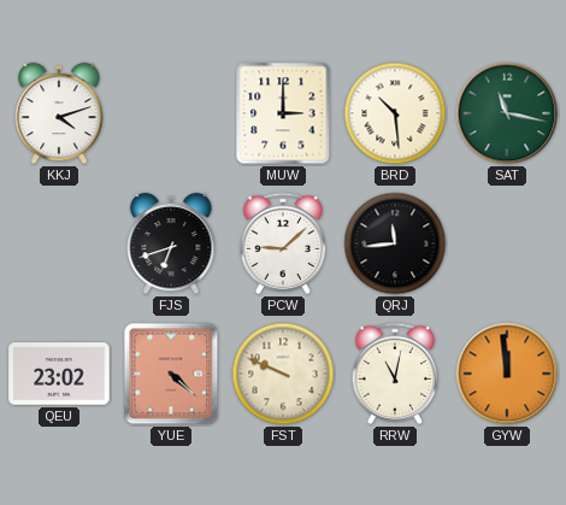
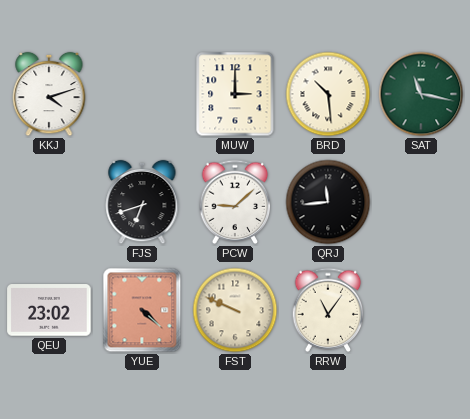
RRW: 11:02 -> 11:06 (328, 310)
GYW: 11:59 -> none (507, 374)
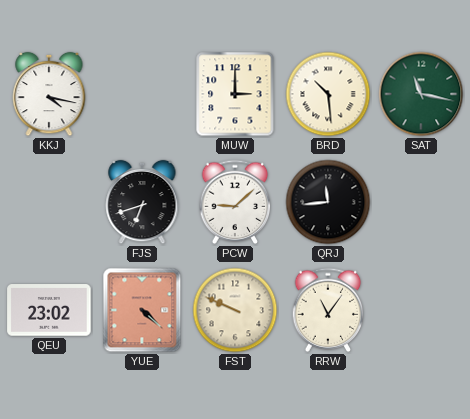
KKJ: 4:12 -> 4:17 (49, 94)
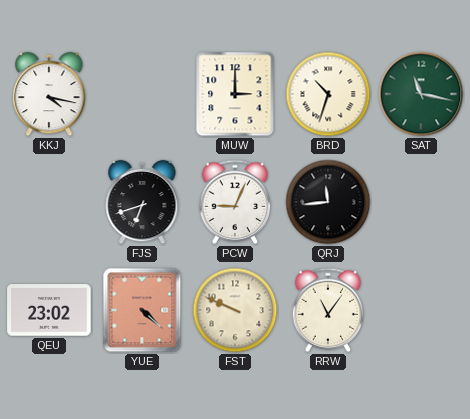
BRD: 10:29 -> 10:33 (328, 94)
PCW: 9:08 -> 9:04 (235, 202)
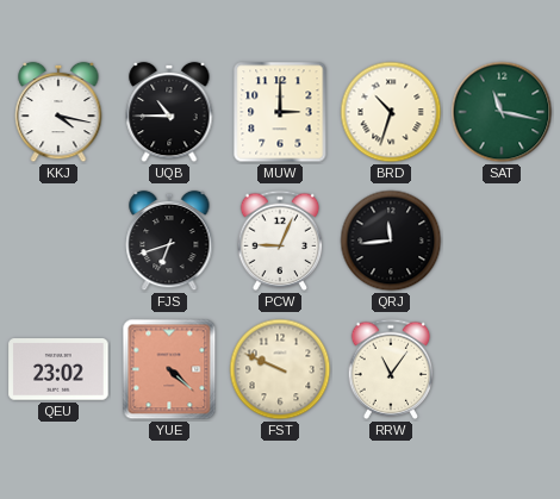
UQB: none -> 10:45 (169, 112)
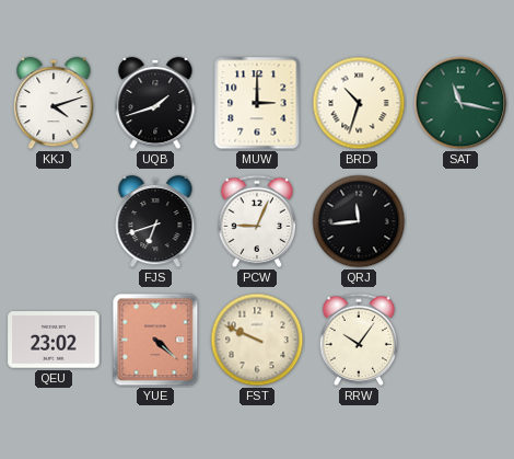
KKJ: 4:17 -> 4:12 (54, 103)
UQB: 10:45 -> 1:42 (155, 103)
RRW: 11:06 -> 10:06 (359, 340)
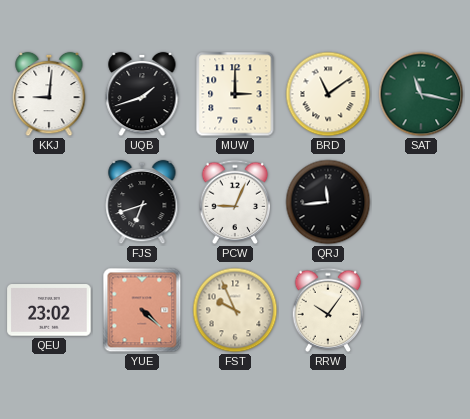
KKJ: 4:12 -> 9:01 (49, 94)
BRD: 10:33 -> 11:09 (328, 94)
FST: 9:49 -> 9:56 (235, 310)
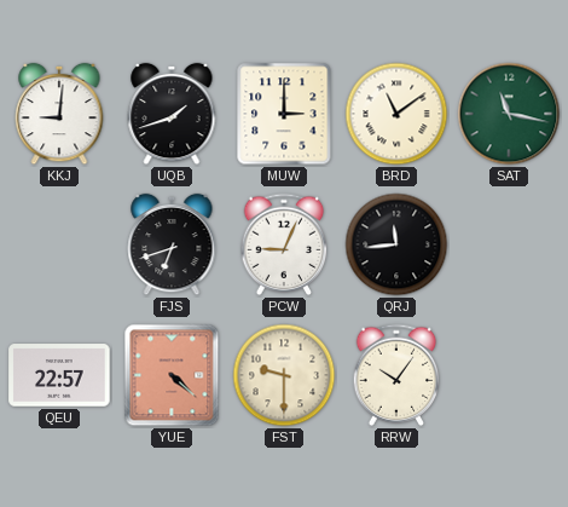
QEU: 23:02 -> 22:57 (59, 375)
FST: 9:56 -> 9:30 (284, 375)
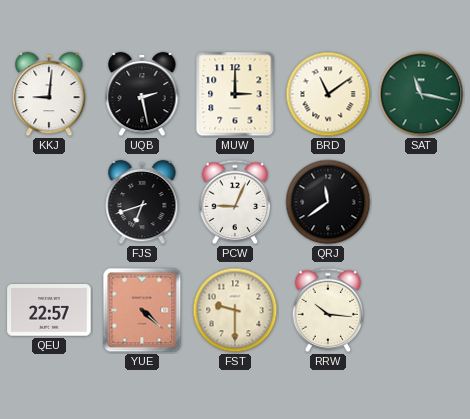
UQB: 1:42 -> 2:28 (142, 94)
QRJ: 11:44 -> 11:39 (328, 202)
RRW: 10:06 -> 10:16 (328, 310)
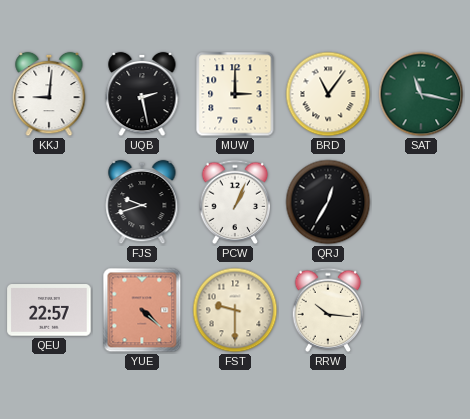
BRD: 11:09 -> 11:06 (328, 94)
FJS: 6:42 -> 9:42 (142, 202)
PCW: 9:04 -> 1:04 (235, 202)
QRJ: 11:39 -> 12:35 (328, 202)
